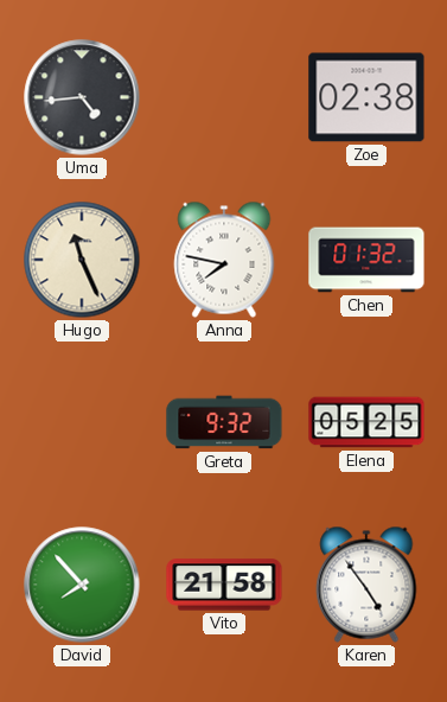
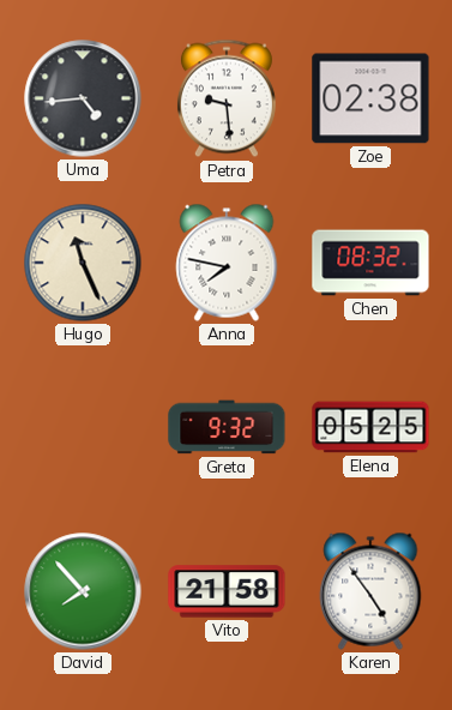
Petra: none -> 9:29 (227, 98)
Chen: 01:32 -> 08:32 (370, 263)
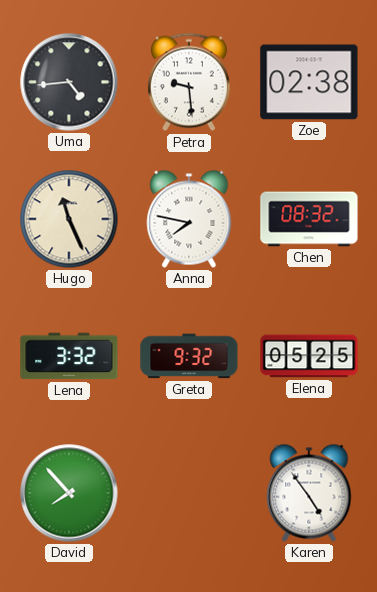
Lena: none -> 3:32 (69, 356)
Vito: 21:58 -> none (227, 591)
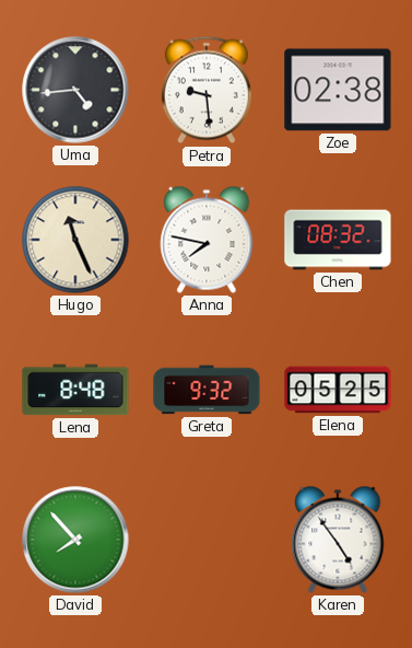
Lena: 3:32 -> 8:48 (75, 390)
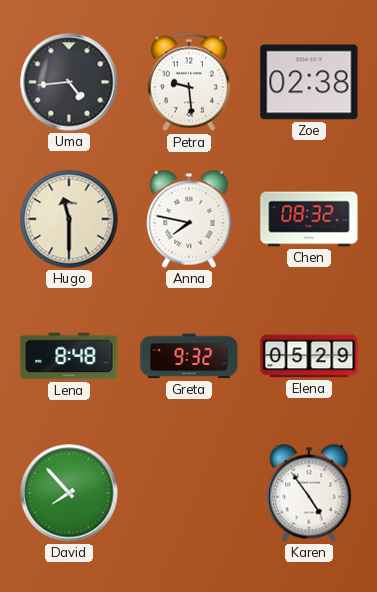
Hugo: 11:26 -> 11:30 (69, 219)
Elena: 05:25 -> 05:29 (309, 356)
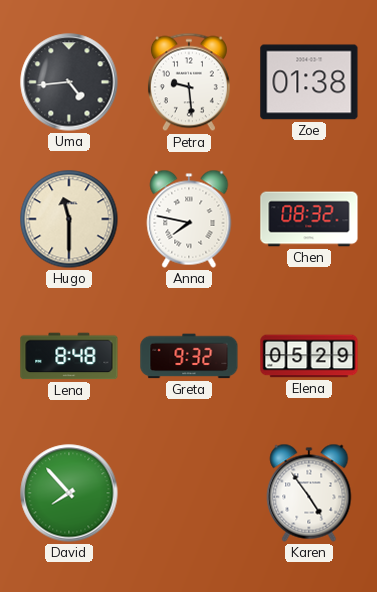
Zoe: 02:38 -> 01:38 (309, 82)
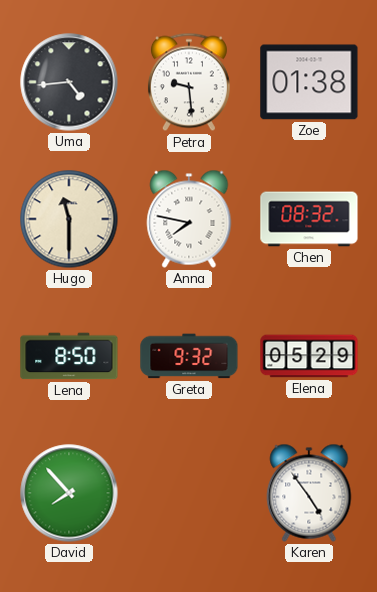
Lena: 8:48 -> 8:50 (69, 356)
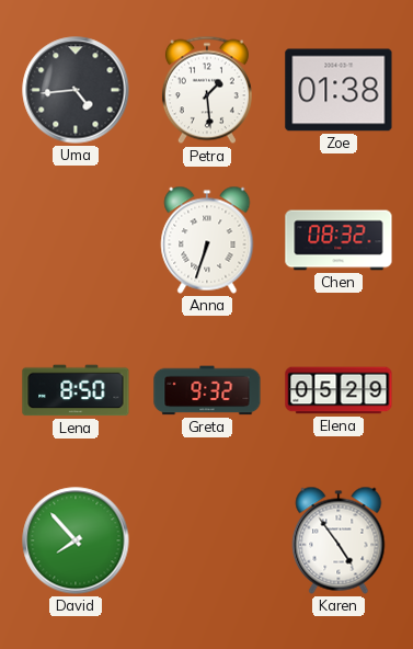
Petra: 9:29 -> 1:29 (207, 90)
Hugo: 11:30 -> none (69, 219)
Anna: 7:47 -> 6:33 (207, 240)
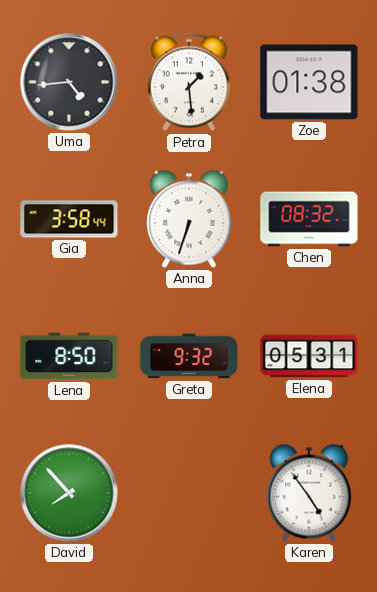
Gia: none -> 3:58 (69, 219)
Elena: 05:29 -> 05:31 (309, 356)
